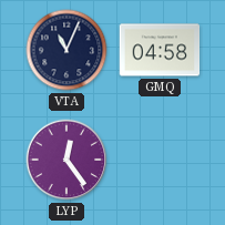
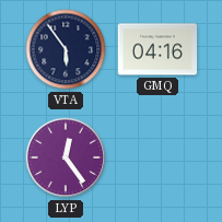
VTA: 11:04 -> 5:54 (66, 49)
GMQ: 04:58 -> 04:16 (157, 49)
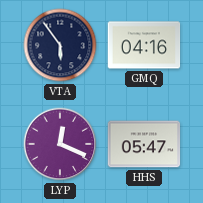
LYP: 12:24 -> 12:19 (60, 144)
HHS: none -> 05:47 (144, 144)
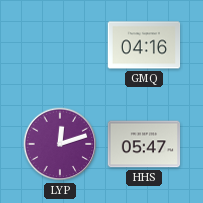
VTA: 5:54 -> none (60, 45)
LYP: 12:19 -> 12:12 (60, 144)
